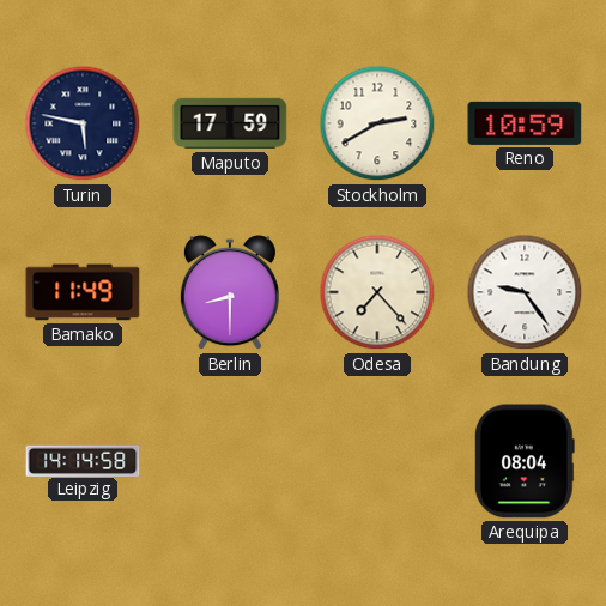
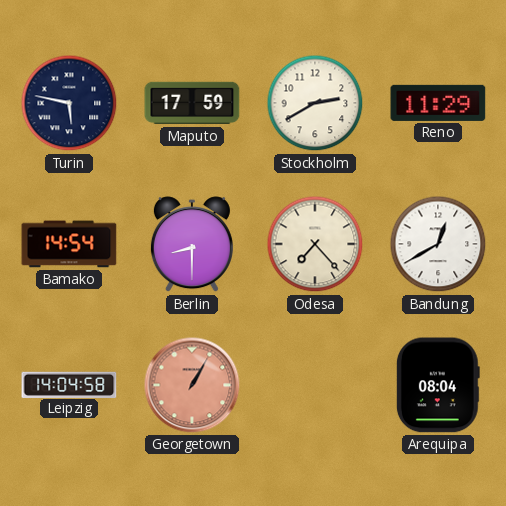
Reno: 10:59 -> 11:29 (438, 103)
Bamako: 11:49 -> 14:54 (69, 244)
Bandung: 9:24 -> 12:40 (438, 244)
Leipzig: 14:14 -> 14:04 (69, 384)
Georgetown: none -> 1:05 (192, 385)
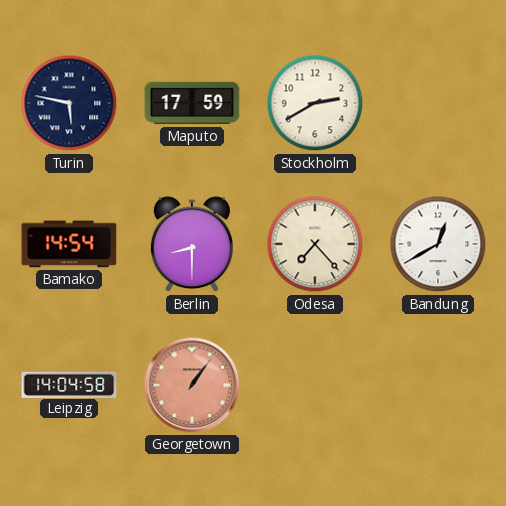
Reno: 11:29 -> none (438, 103)
Georgetown: 1:05 -> 1:06 (192, 385)
Arequipa: 08:04 -> none (438, 385)
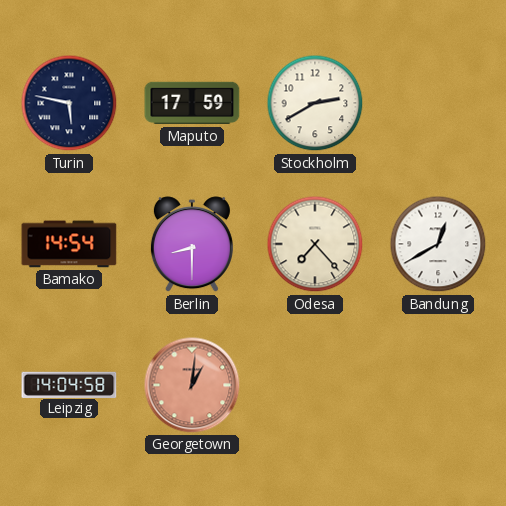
Georgetown: 1:06 -> 1:01 (192, 385)
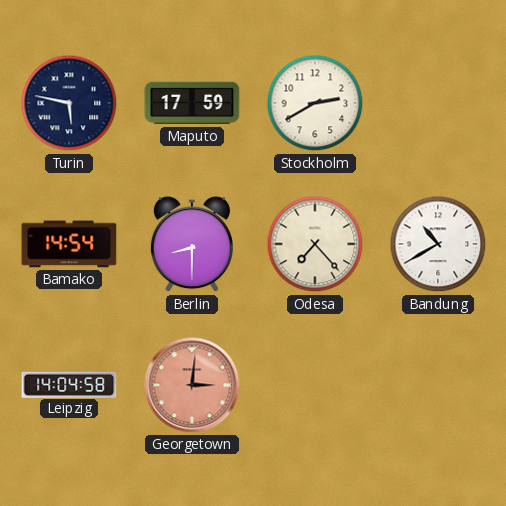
Bandung: 12:40 -> 10:40 (438, 244)
Georgetown: 1:01 -> 3:01 (192, 385)
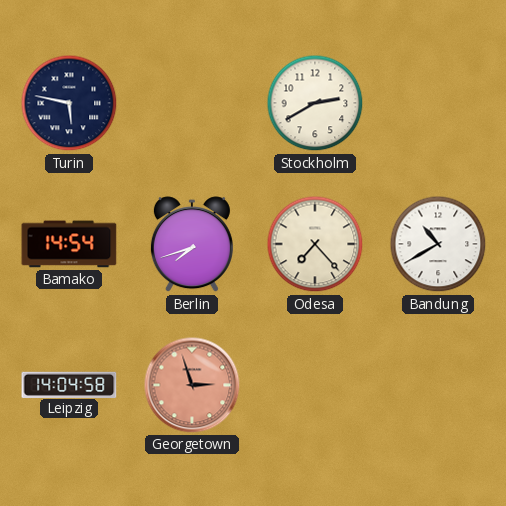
Maputo: 17:59 -> none (192, 103)
Berlin: 8:30 -> 7:42 (192, 245)
Georgetown: 3:01 -> 2:57 (192, 385)
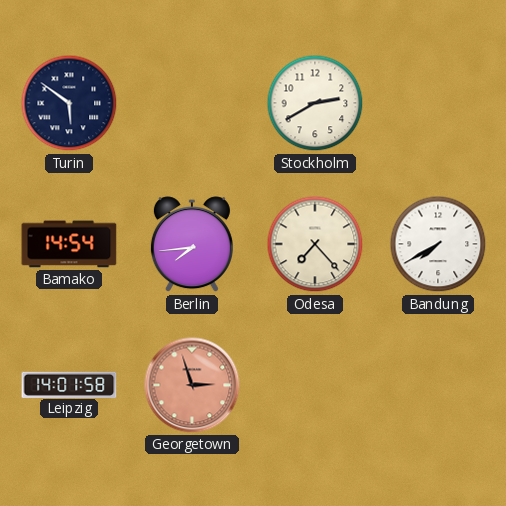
Turin: 5:47 -> 5:51 (69, 103)
Berlin: 7:42 -> 7:44 (192, 245)
Bandung: 10:40 -> 7:40 (438, 244)
Leipzig: 14:04 -> 14:01 (69, 384)
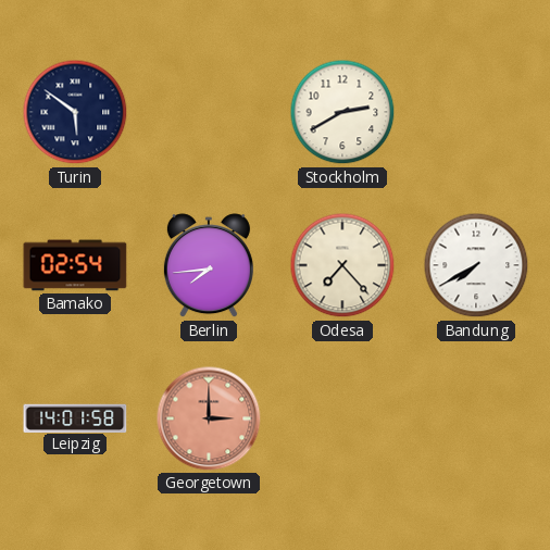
Bamako: 14:54 -> 02:54 (75, 265)
Georgetown: 2:57 -> 3:00 (209, 418)
